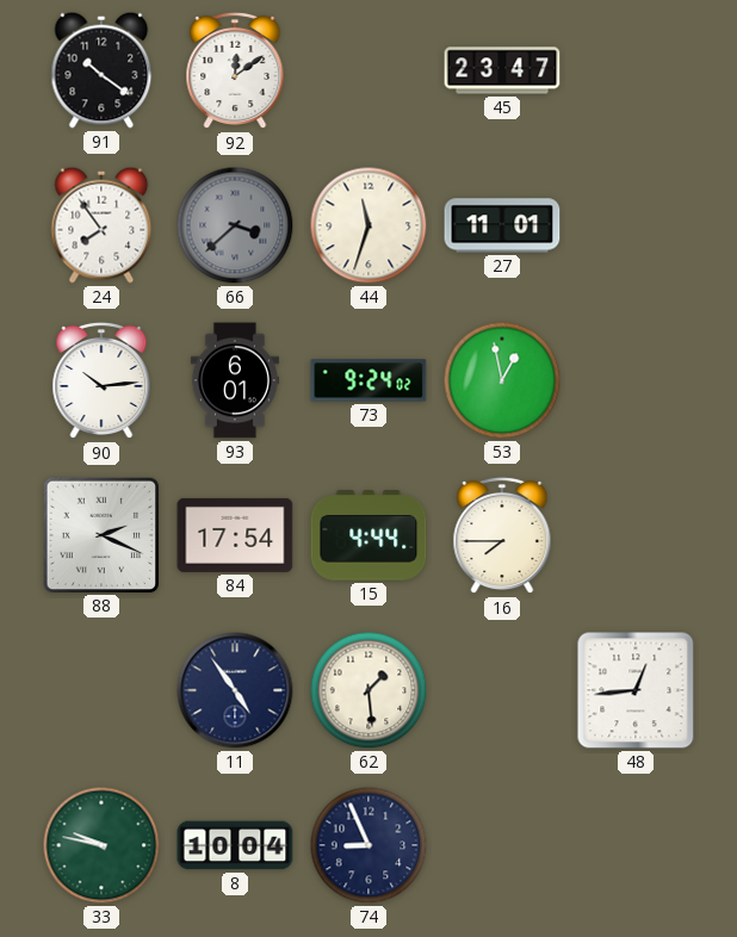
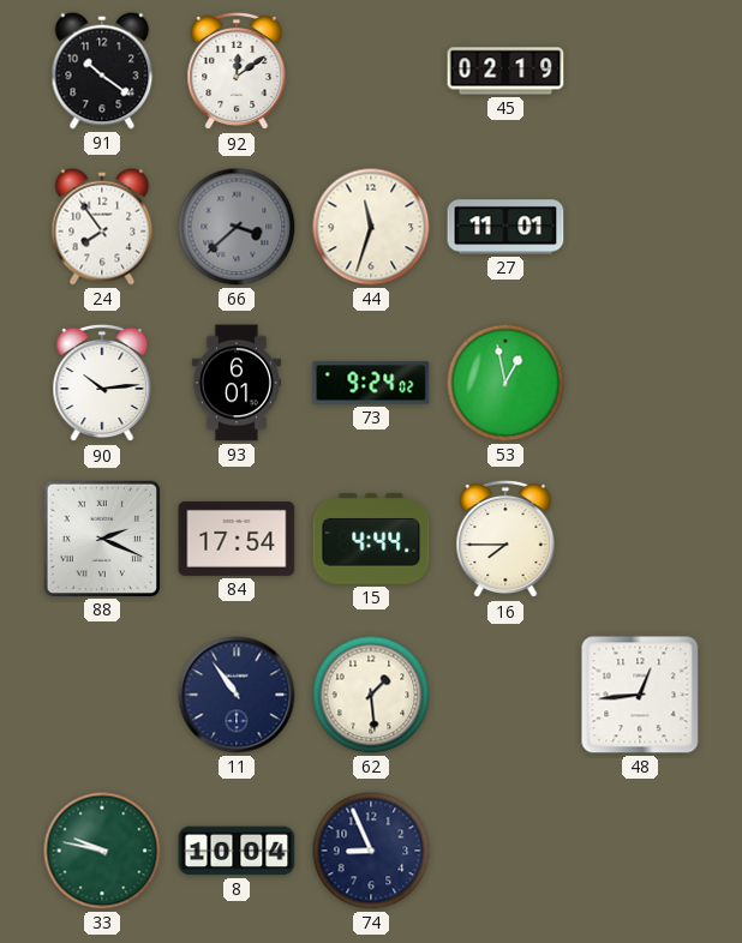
45: 23:47 -> 02:19 (505, 71)
11: 4:54 -> 10:54 (237, 695)
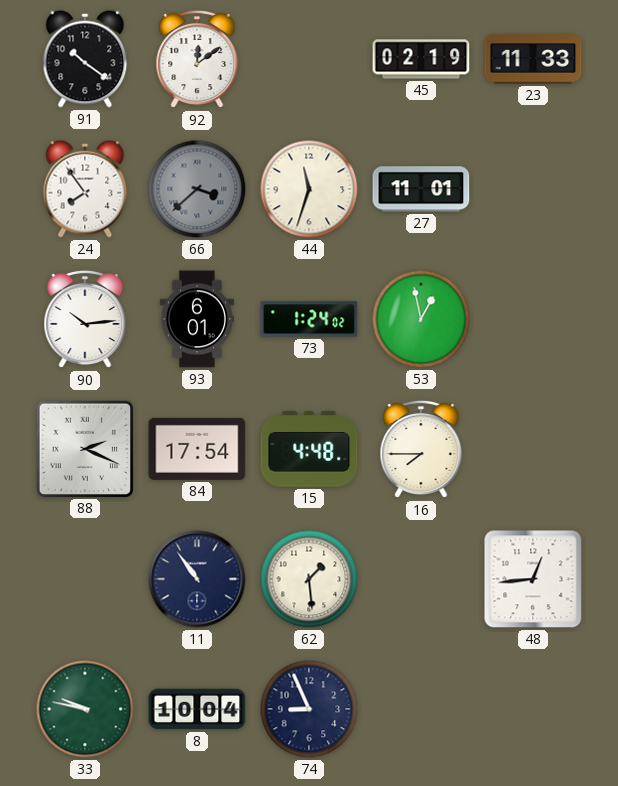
23: none -> 11:33 (533, 59)
73: 9:24 -> 1:24 (309, 319)
15: 4:44 -> 4:48 (309, 450)
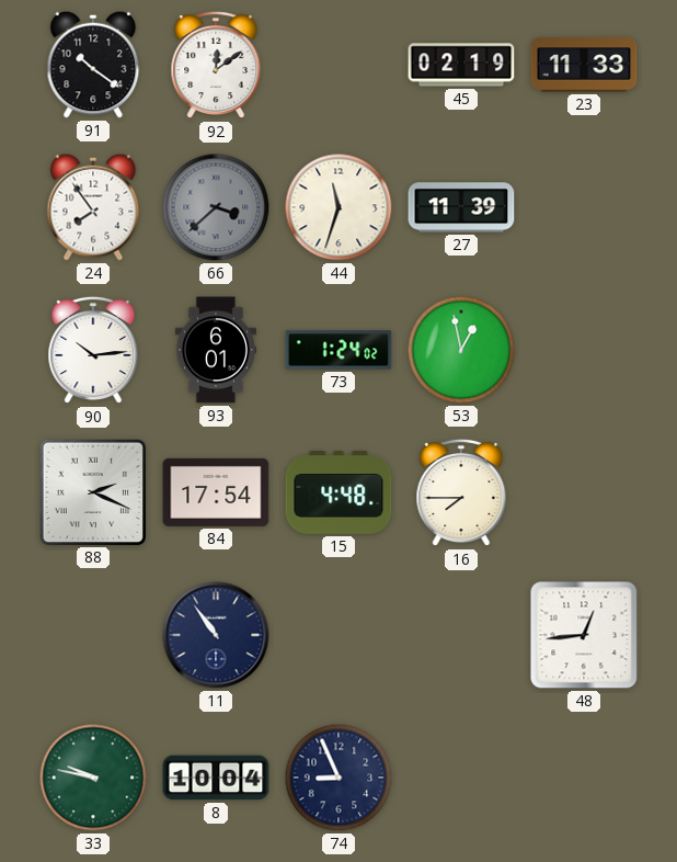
27: 11:01 -> 11:39 (461, 207)
62: 1:29 -> none (309, 579)
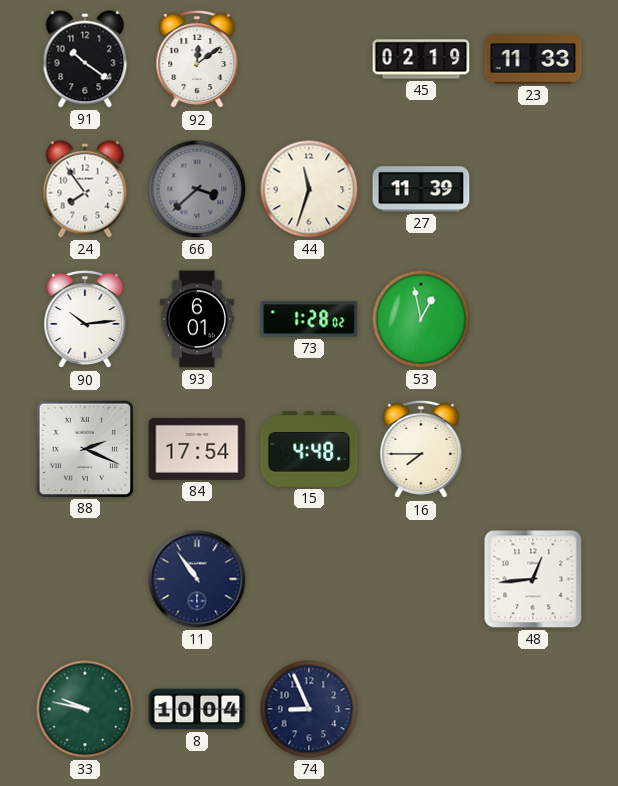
73: 1:24 -> 1:28 (309, 319)
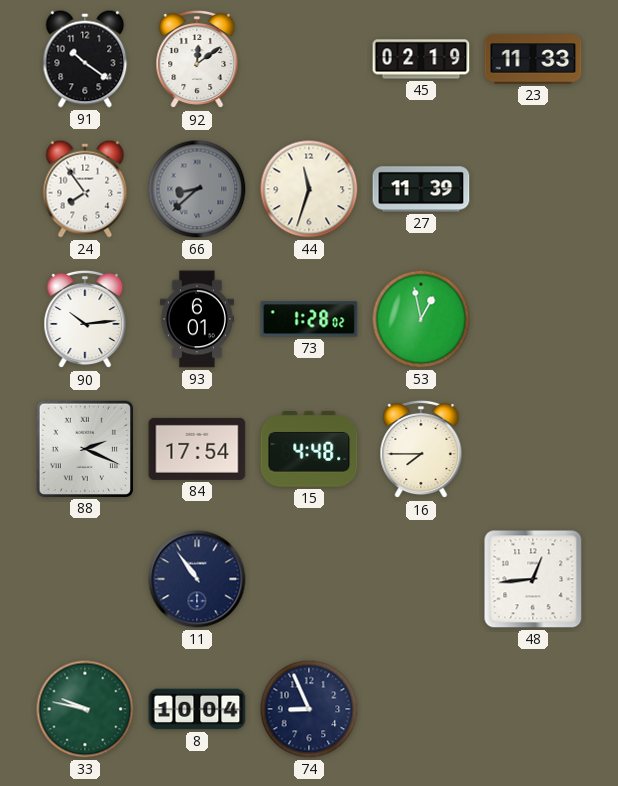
66: 3:38 -> 8:38 (197, 189)
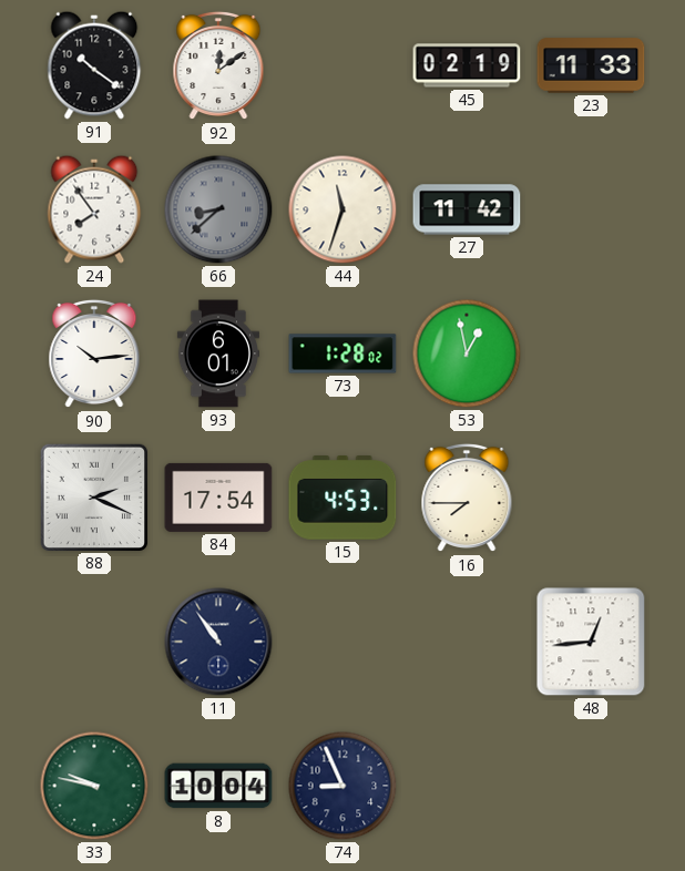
27: 11:39 -> 11:42 (467, 209)
15: 4:48 -> 4:53 (343, 499)
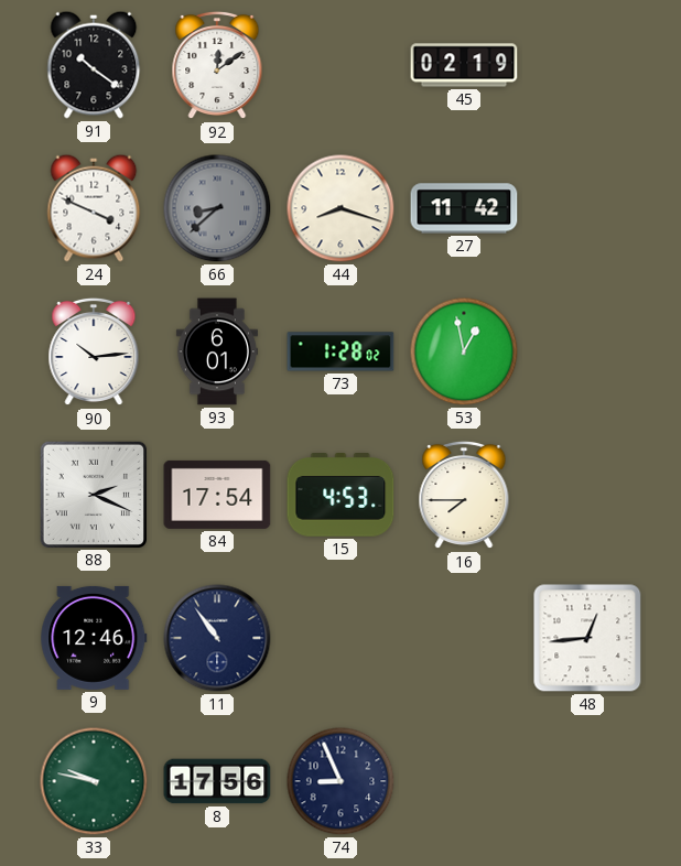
23: 11:33 -> none (591, 65)
24: 7:54 -> 3:49 (94, 208)
44: 11:33 -> 8:18 (340, 208)
9: none -> 12:46 (94, 638)
8: 10:04 -> 17:56 (217, 781)
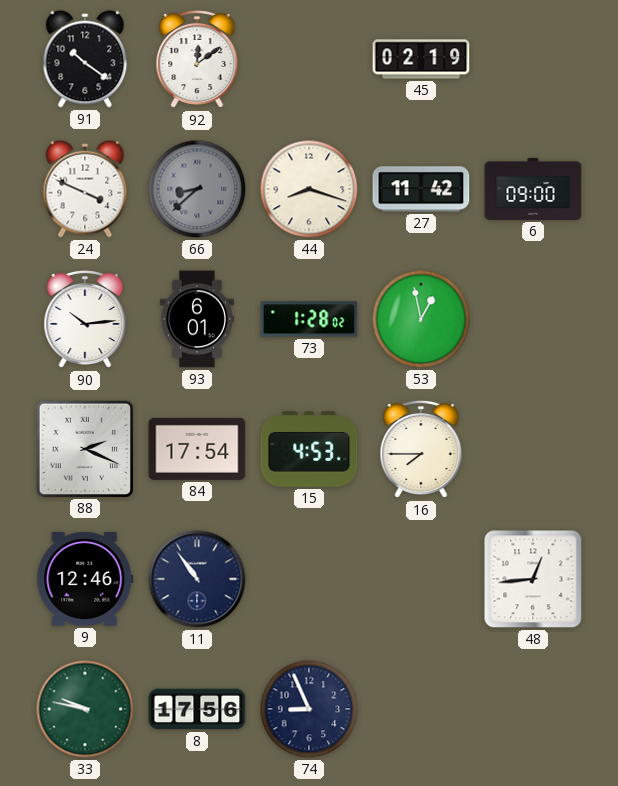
6: none -> 09:00 (533, 189)
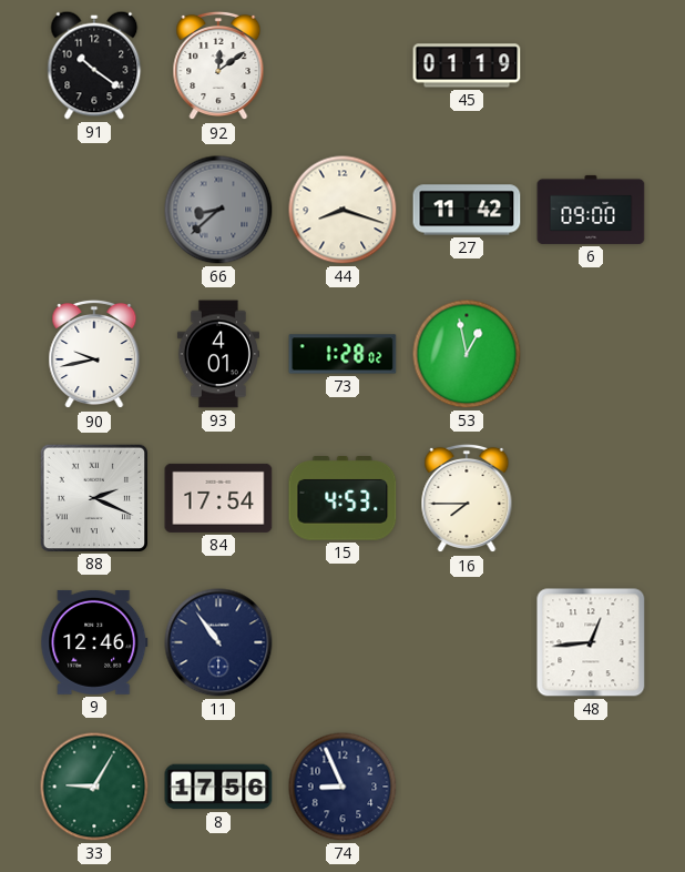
45: 02:19 -> 01:19 (467, 65)
24: 3:49 -> none (85, 189)
90: 10:14 -> 9:43 (94, 354)
93: 6:01 -> 4:01 (218, 354)
33: 9:47 -> 9:05 (94, 787)
